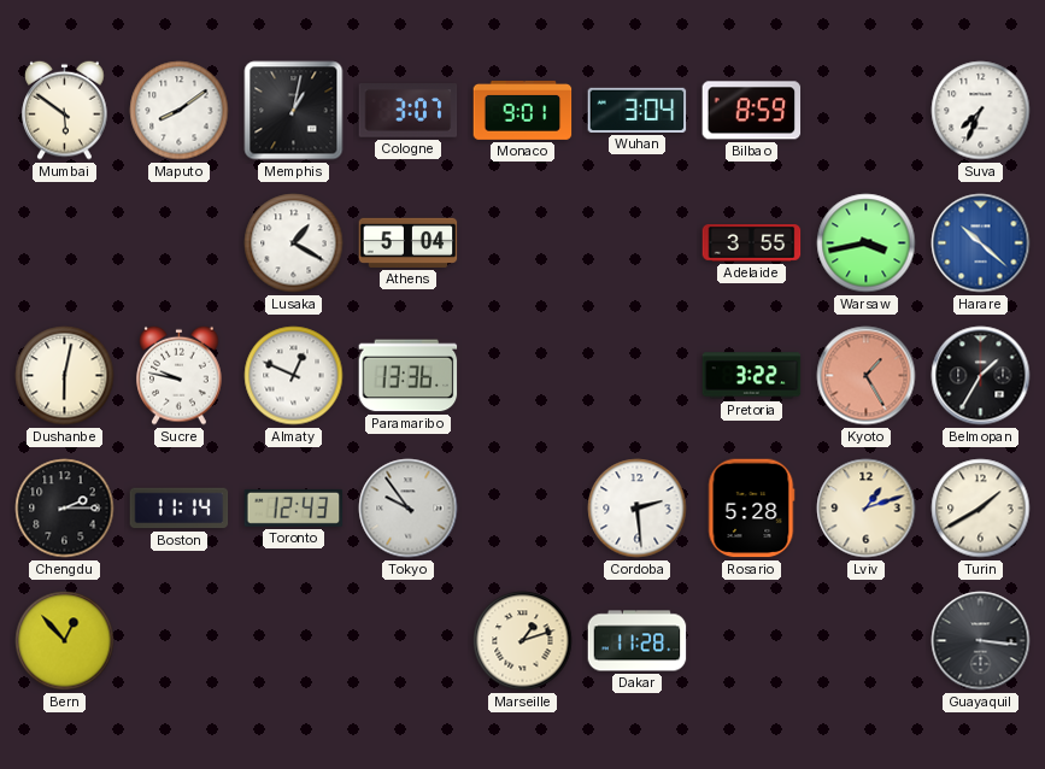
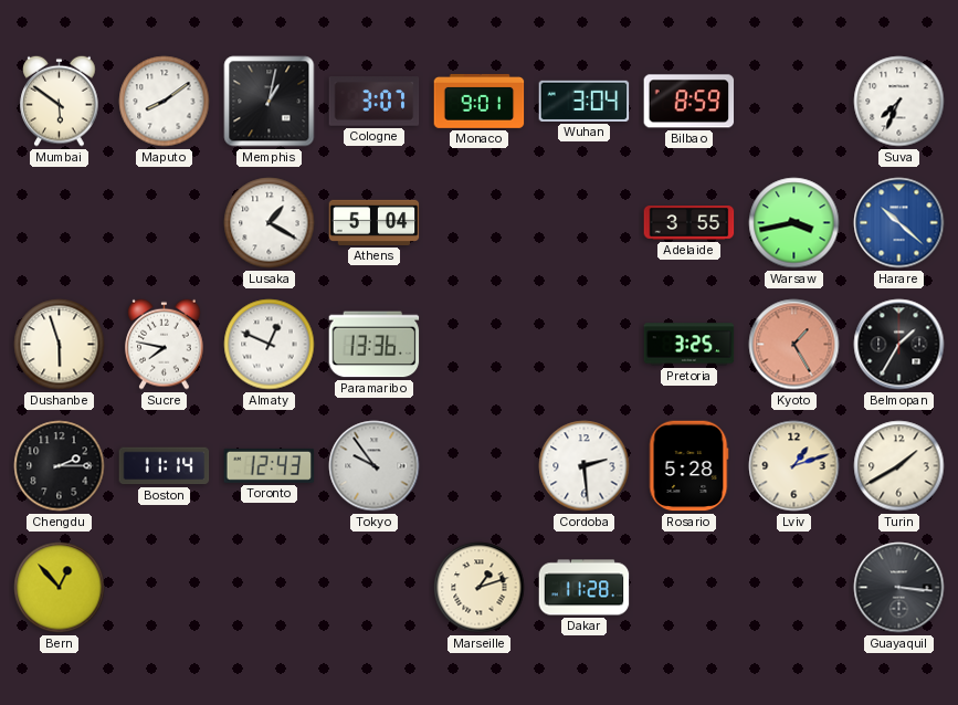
Dushanbe: 6:02 -> 5:57 (60, 345)
Sucre: 9:47 -> 7:47 (165, 344)
Pretoria: 3:22 -> 3:25 (689, 345)
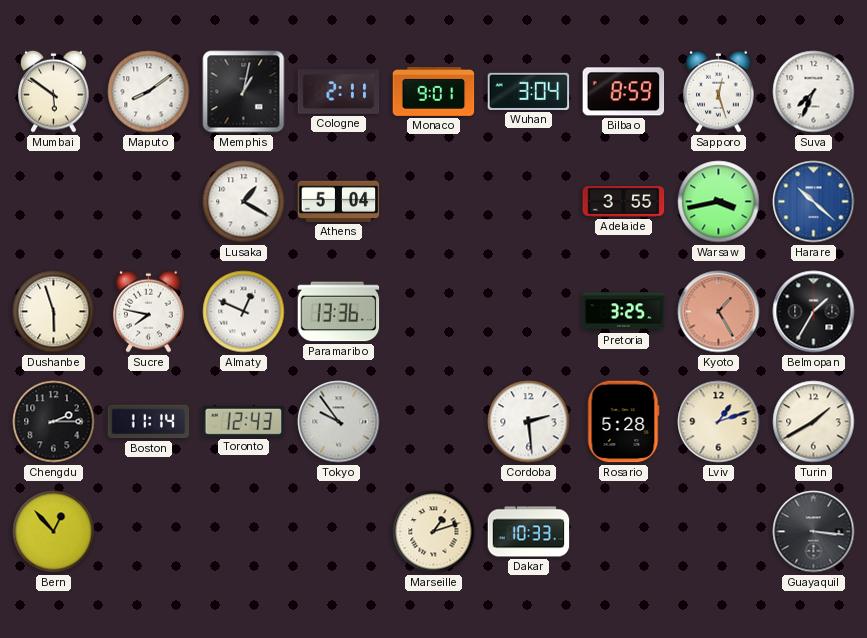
Cologne: 3:07 -> 2:11 (339, 92)
Sapporo: none -> 12:27 (719, 91)
Dakar: 11:28 -> 10:33 (529, 532)
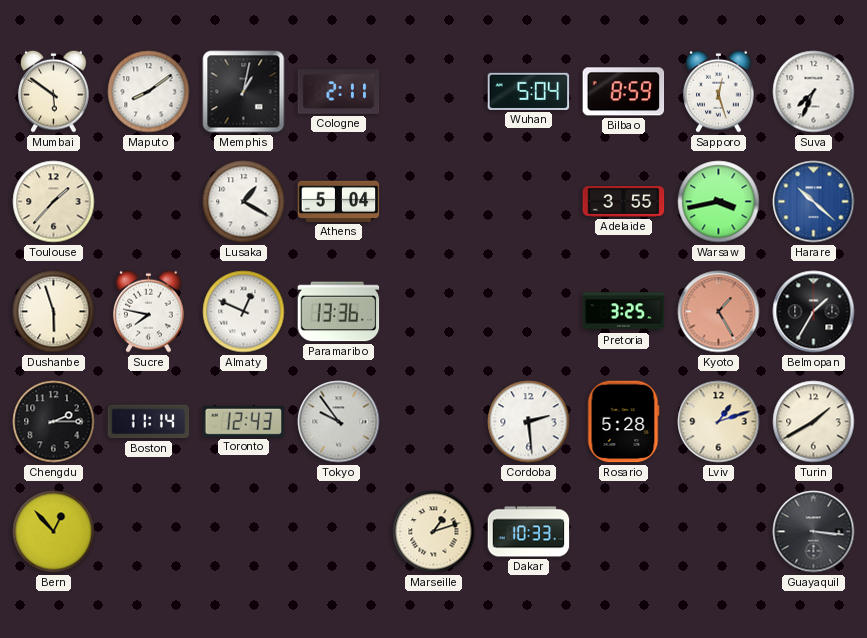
Monaco: 9:01 -> none (434, 91)
Wuhan: 3:04 -> 5:04 (529, 91)
Toulouse: none -> 1:37 (54, 202)
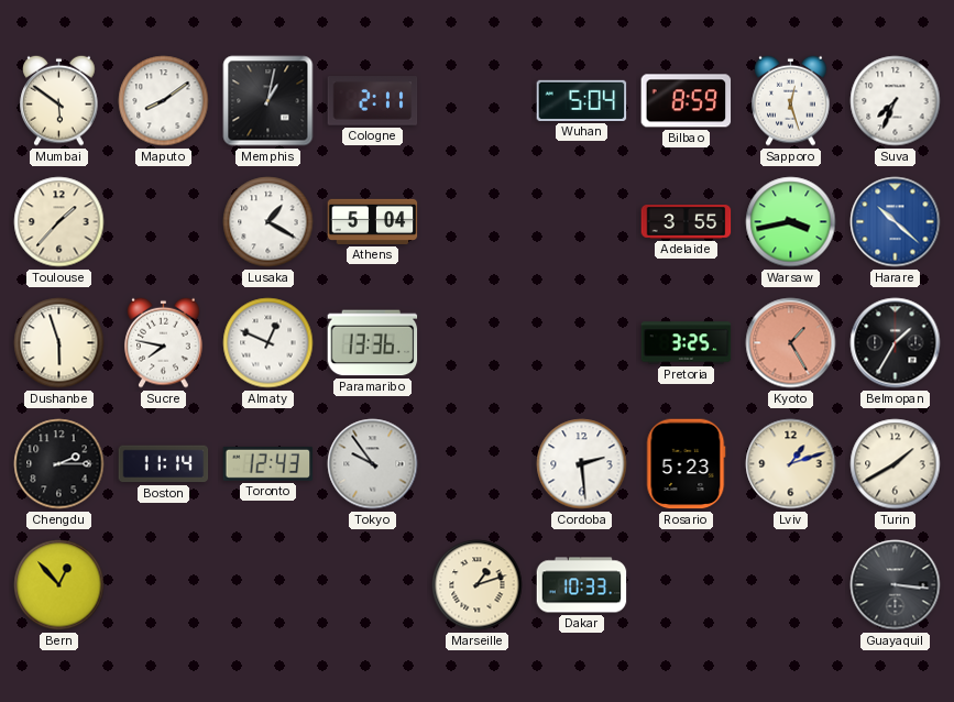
Rosario: 5:28 -> 5:23 (686, 464)
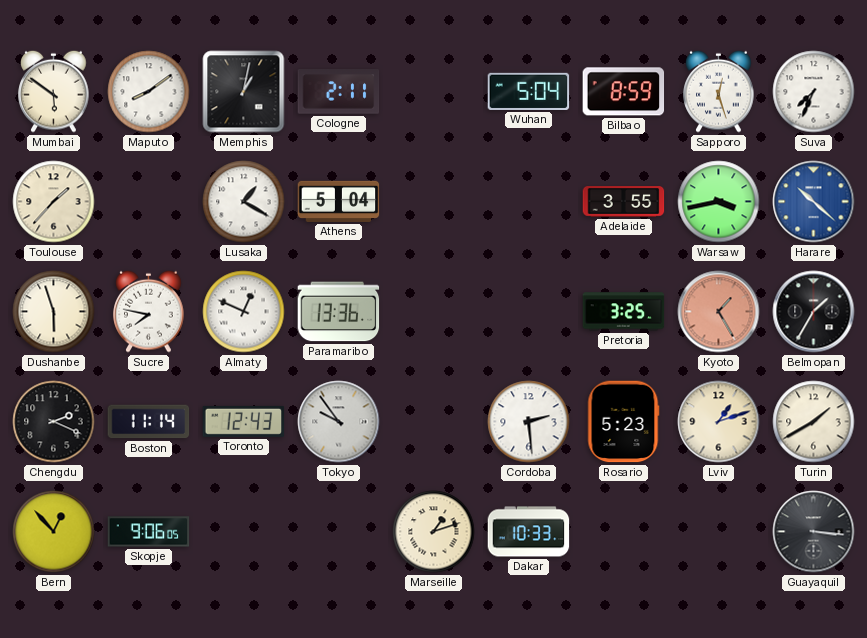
Chengdu: 2:15 -> 2:19 (54, 422)
Skopje: none -> 9:06 (149, 532)
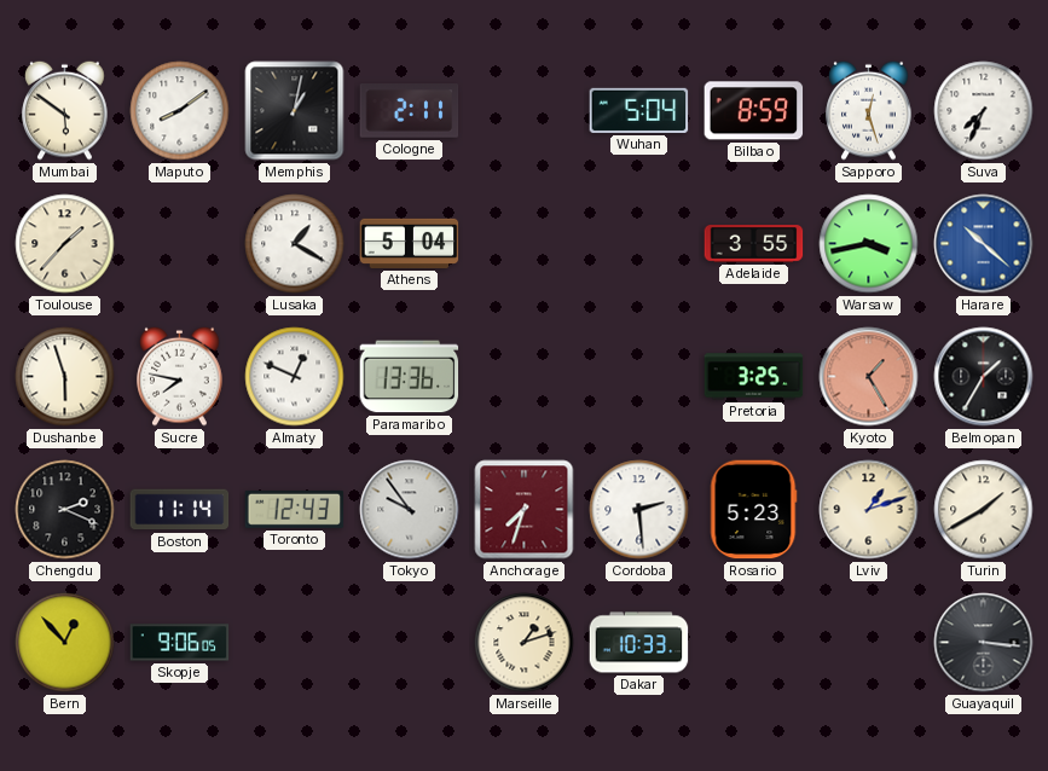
Anchorage: none -> 7:33 (525, 510)
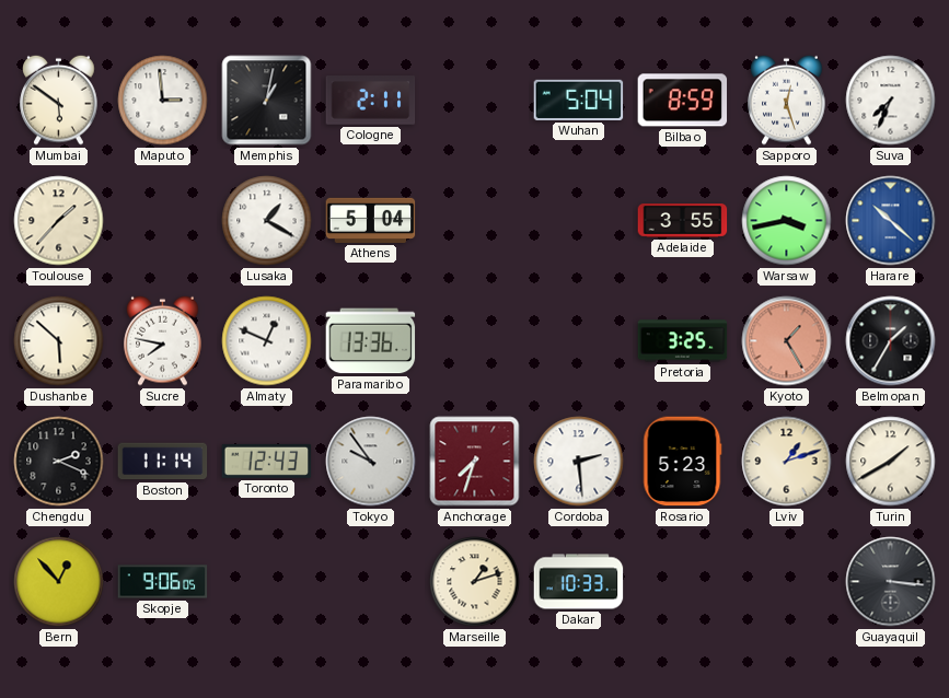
Maputo: 8:09 -> 2:59 (163, 101)
Dushanbe: 5:57 -> 5:52 (59, 341)
